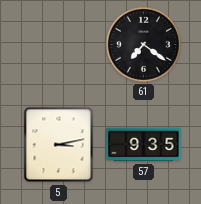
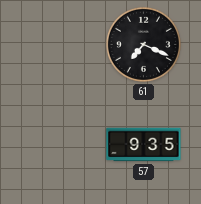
61: 7:21 -> 7:19 (143, 44)
5: 3:13 -> none (59, 145)
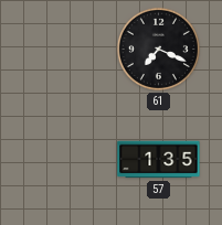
57: 9:35 -> 1:35 (159, 160)
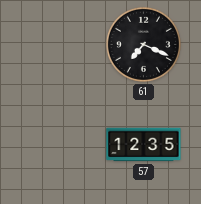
57: 1:35 -> 12:35 (144, 145)
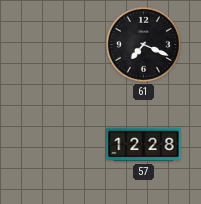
57: 12:35 -> 12:28 (144, 145)
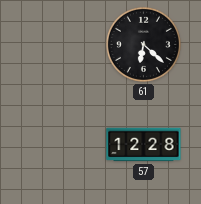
61: 7:19 -> 6:22 (143, 44)
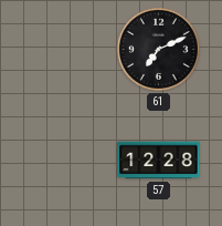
61: 6:22 -> 7:11 (158, 49)
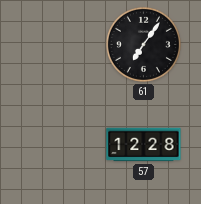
61: 7:11 -> 7:06 (143, 44)
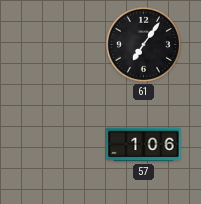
57: 12:28 -> 1:06 (144, 145)
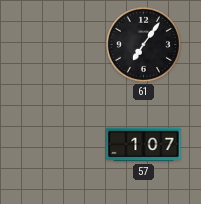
57: 1:06 -> 1:07 (144, 145)
